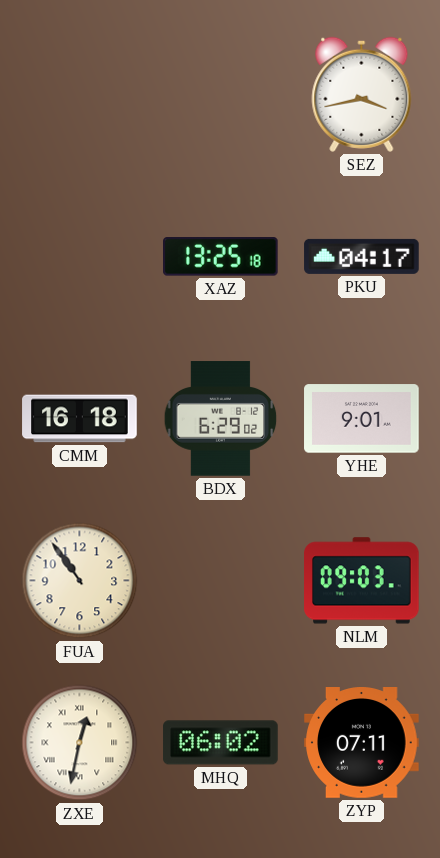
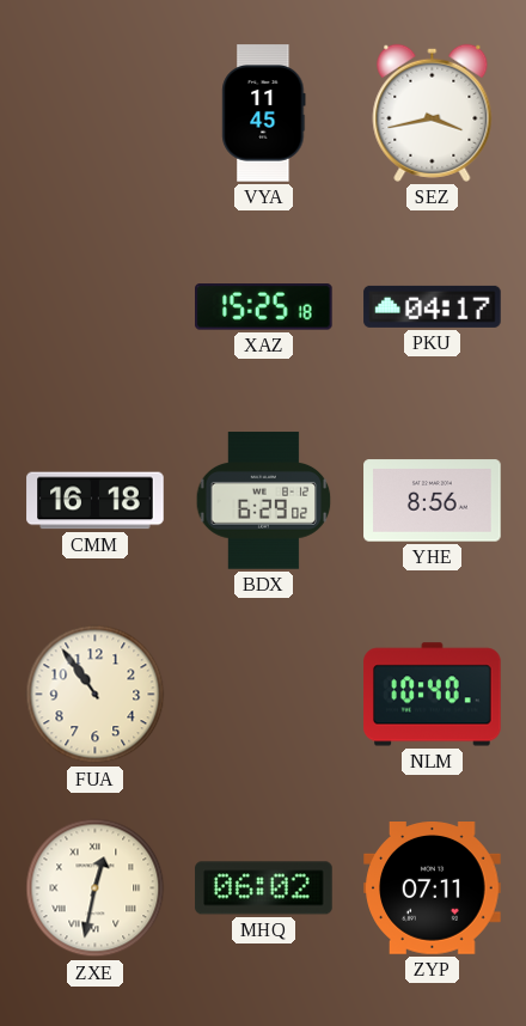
VYA: none -> 11:45 (264, 114)
XAZ: 13:25 -> 15:25 (264, 307)
YHE: 9:01 -> 8:56 (433, 501)
NLM: 09:03 -> 10:40 (433, 695)
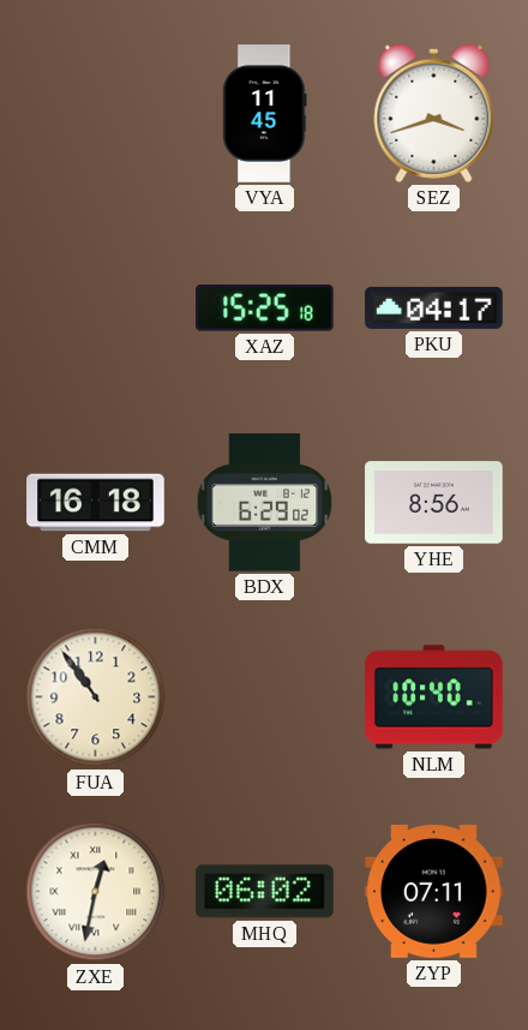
SEZ: 3:43 -> 3:42 (434, 113)
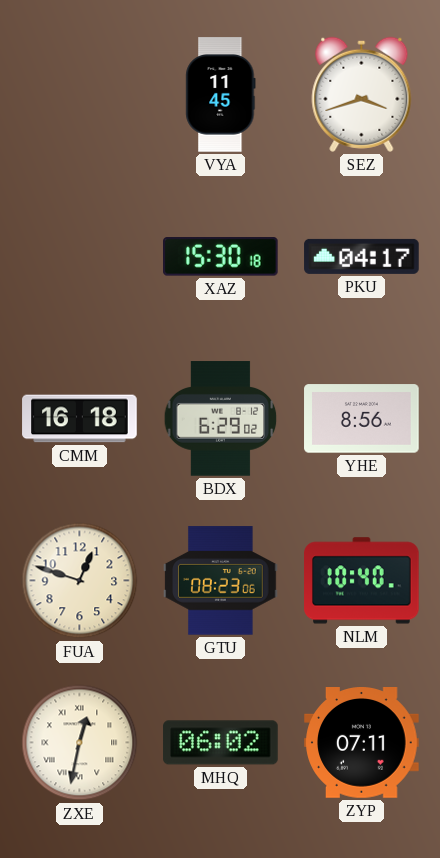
XAZ: 15:25 -> 15:30 (221, 257)
FUA: 10:54 -> 12:48 (80, 581)
GTU: none -> 08:23 (221, 581)
